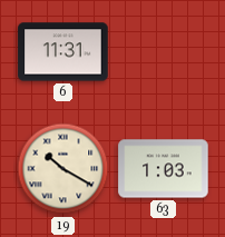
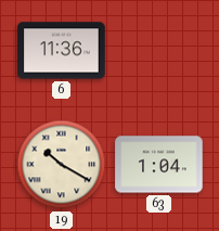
6: 11:31 -> 11:36 (62, 51)
63: 1:03 -> 1:04 (159, 165)
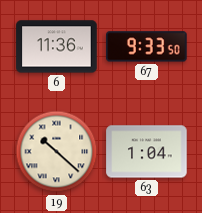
67: none -> 9:33 (147, 47)
19: 10:20 -> 10:22 (57, 152)
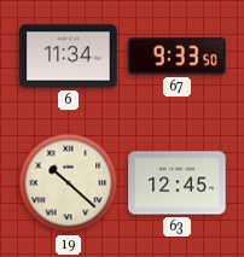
6: 11:36 -> 11:34 (69, 57)
63: 1:04 -> 12:45 (178, 183)
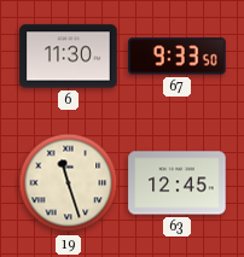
6: 11:34 -> 11:30 (69, 57)
19: 10:22 -> 11:27 (69, 183)
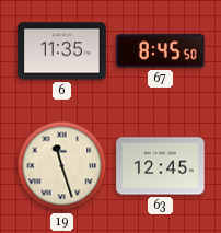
6: 11:30 -> 11:35 (62, 51)
67: 9:33 -> 8:45 (161, 51)
